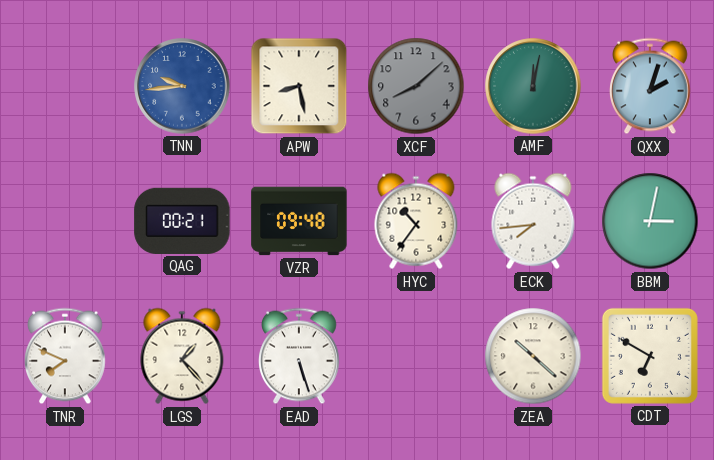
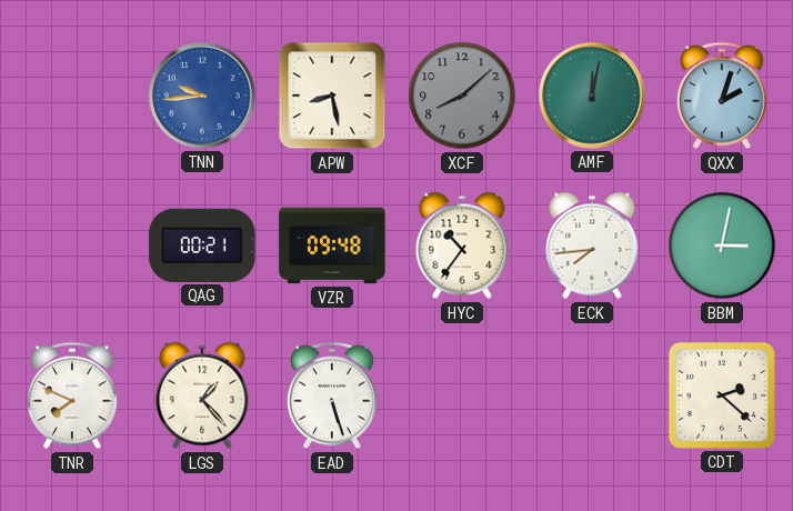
ZEA: 10:22 -> none (533, 356)
CDT: 6:50 -> 2:22 (722, 395)
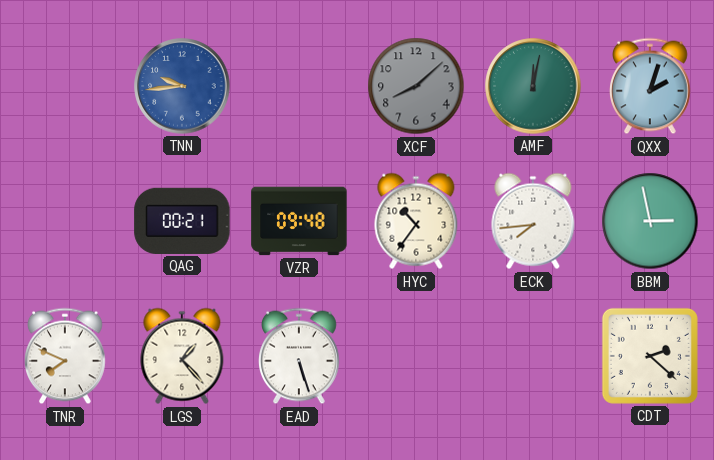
APW: 8:28 -> none (332, 96)
BBM: 3:02 -> 2:58 (650, 221)
